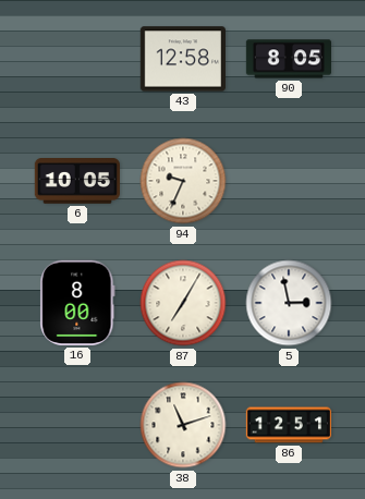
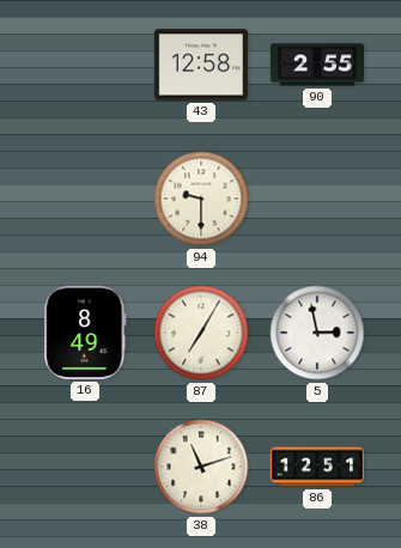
90: 8:05 -> 2:55 (316, 65)
6: 10:05 -> none (77, 181)
94: 9:34 -> 9:30 (201, 199)
16: 8:00 -> 8:49 (85, 333)
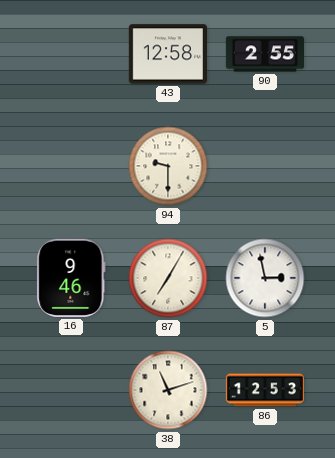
16: 8:49 -> 9:46 (71, 278)
86: 12:51 -> 12:53 (264, 390)
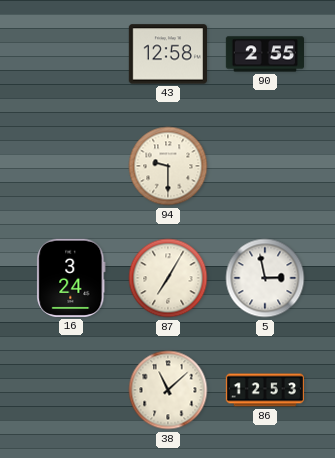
16: 9:46 -> 3:24 (71, 278)
38: 11:12 -> 11:08 (168, 390)
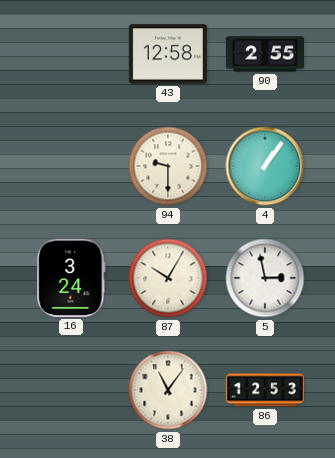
4: none -> 1:06 (265, 166)
87: 7:05 -> 10:05 (168, 278)
38: 11:08 -> 11:06 (168, 390)
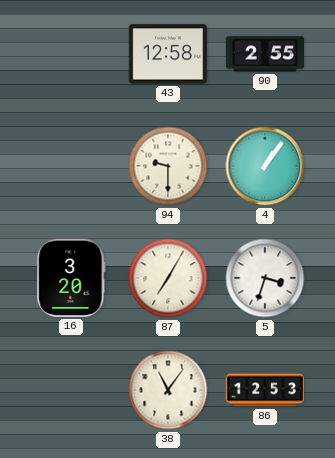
16: 3:24 -> 3:20 (71, 278)
87: 10:05 -> 7:05 (168, 278)
5: 2:58 -> 3:33 (265, 278)
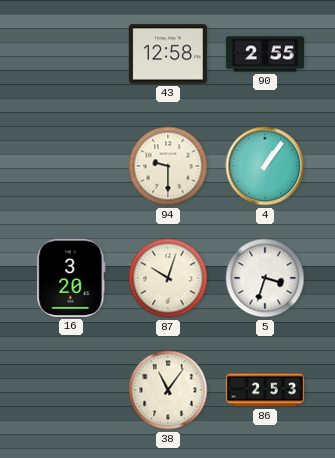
87: 7:05 -> 10:03 (168, 278)
86: 12:53 -> 2:53 (264, 390)
